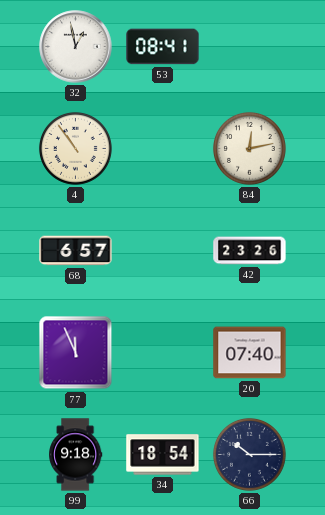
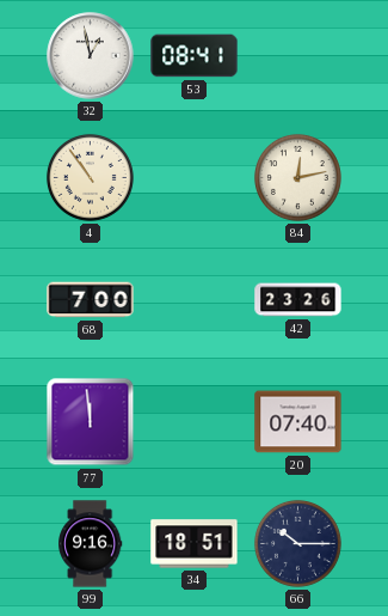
68: 6:57 -> 7:00 (91, 300)
77: 11:56 -> 11:59 (91, 422)
99: 9:18 -> 9:16 (91, 544)
34: 18:54 -> 18:51 (195, 544)
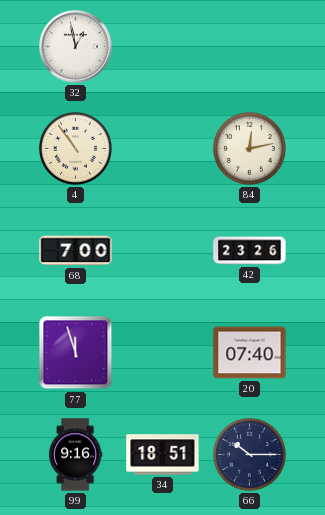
53: 08:41 -> none (195, 56)
77: 11:59 -> 11:57 (76, 353)
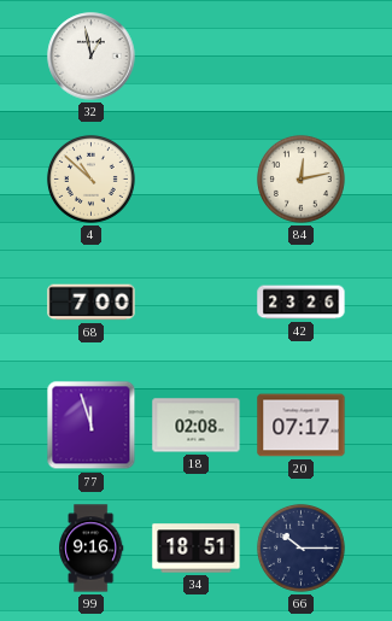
4: 10:54 -> 10:52 (90, 178)
18: none -> 02:08 (197, 426)
20: 07:40 -> 07:17 (302, 426)
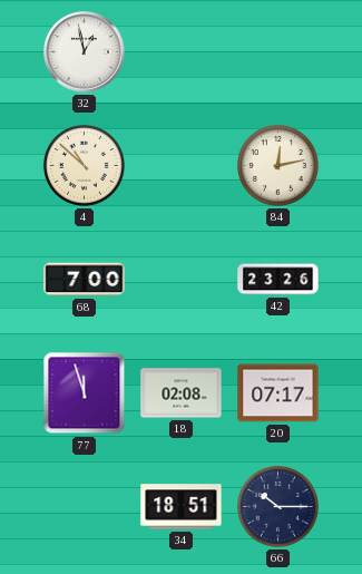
99: 9:16 -> none (92, 549)
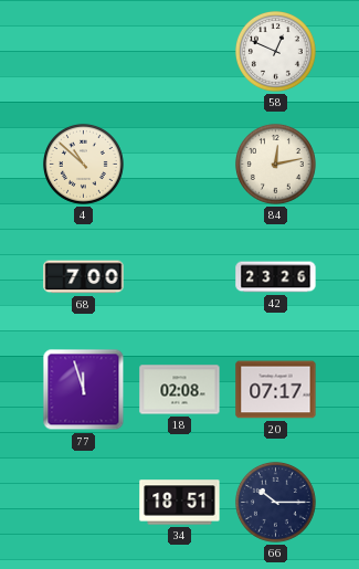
32: 12:58 -> none (85, 52)
58: none -> 12:49 (275, 51)
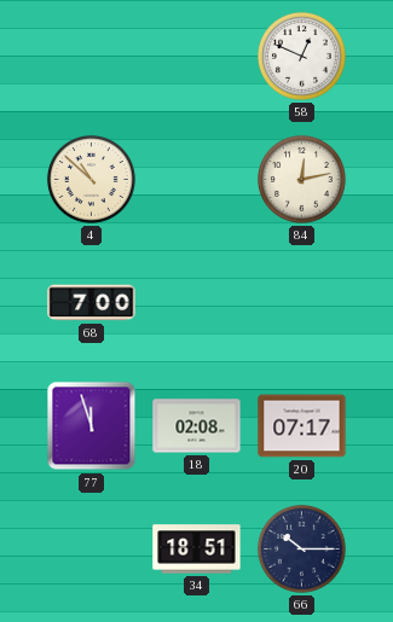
42: 23:26 -> none (276, 277)
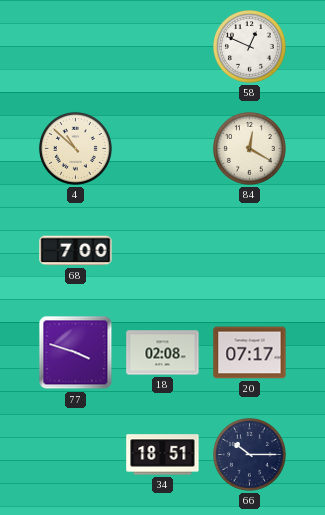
84: 12:13 -> 12:20 (249, 148)
77: 11:57 -> 3:48 (76, 353)
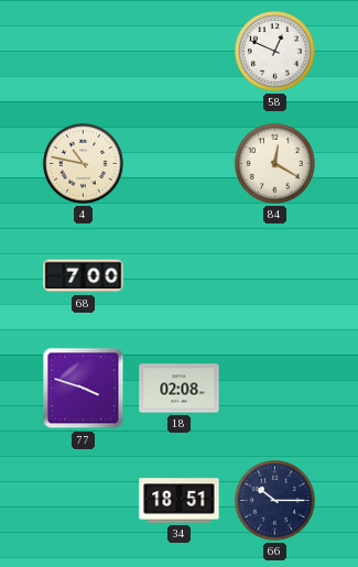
4: 10:52 -> 10:47 (83, 163)
20: 07:17 -> none (250, 353)
